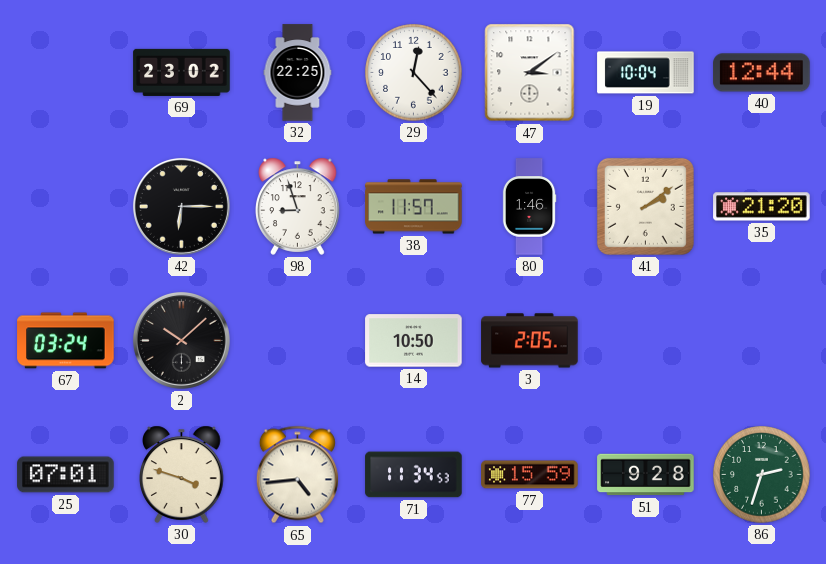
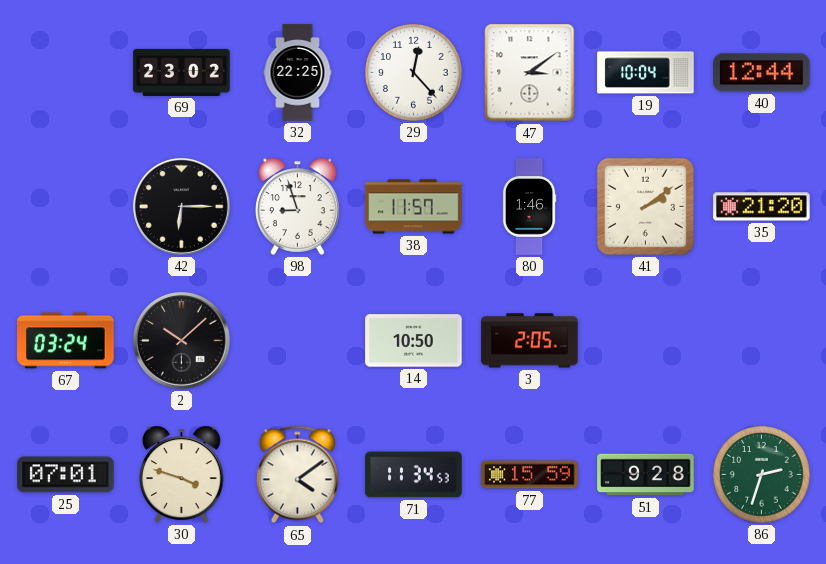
65: 4:44 -> 4:09 (297, 475)
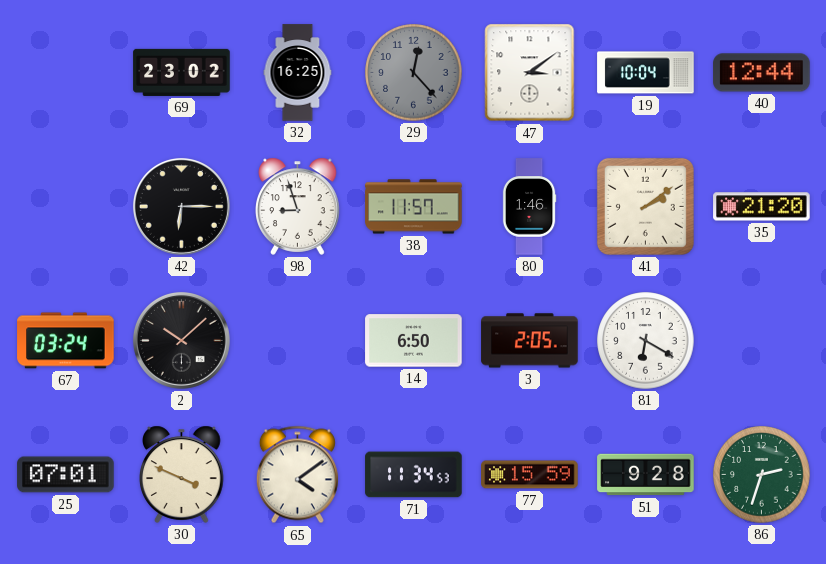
32: 22:25 -> 16:25 (298, 73)
29 dial: white -> grey (414, 73)
14: 10:50 -> 6:50 (414, 341)
81: none -> 6:20 (646, 341)
30: 3:48 -> 3:49 (182, 474)
